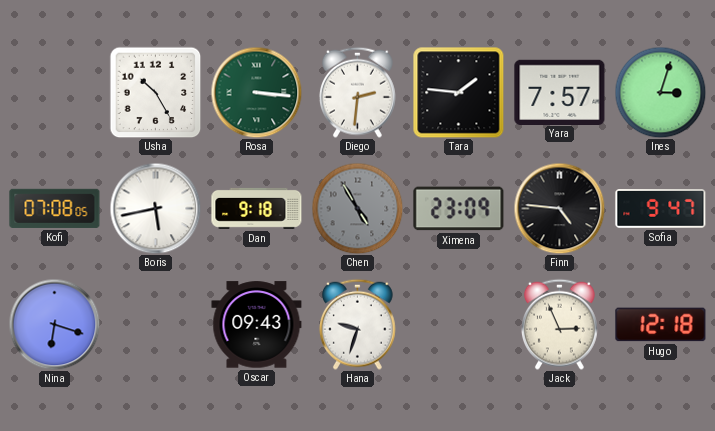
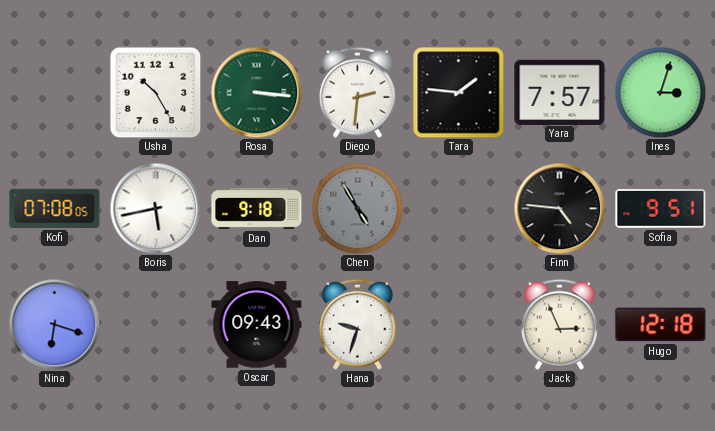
Ximena: 23:09 -> none (459, 209)
Sofia: 9:47 -> 9:51 (661, 209)
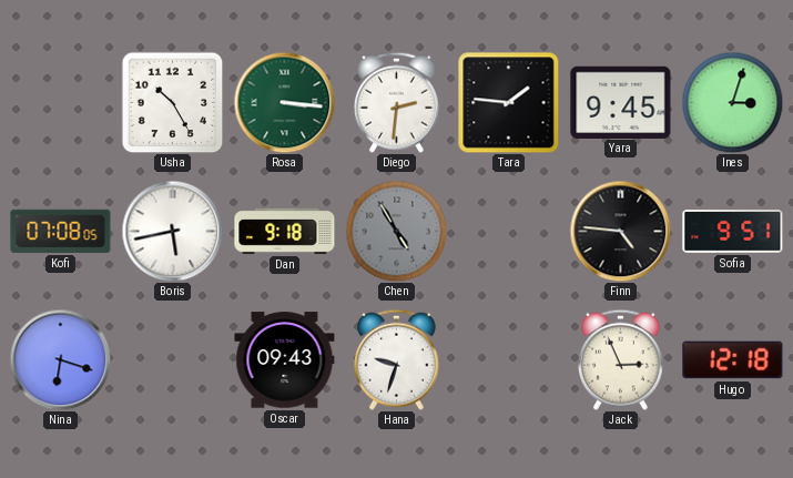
Yara: 7:57 -> 9:45 (621, 102)
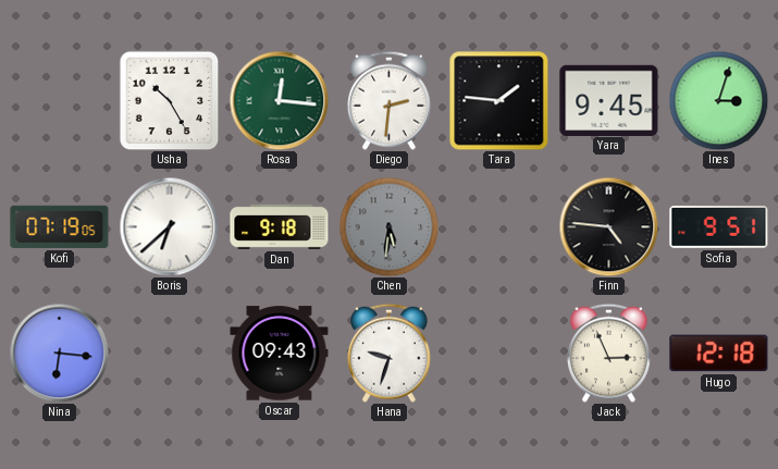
Rosa: 3:16 -> 12:16 (279, 100)
Kofi: 07:08 -> 07:19 (60, 226)
Boris: 5:43 -> 6:38 (169, 226)
Chen: 4:55 -> 5:31 (388, 226)
Nina: 6:18 -> 6:16 (59, 353)
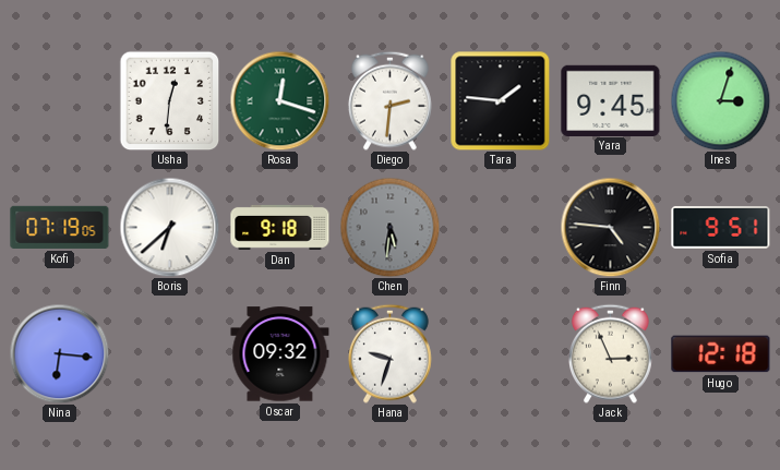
Usha: 10:25 -> 12:31 (169, 100)
Rosa: 12:16 -> 12:18 (279, 100)
Oscar: 09:43 -> 09:32 (280, 354)
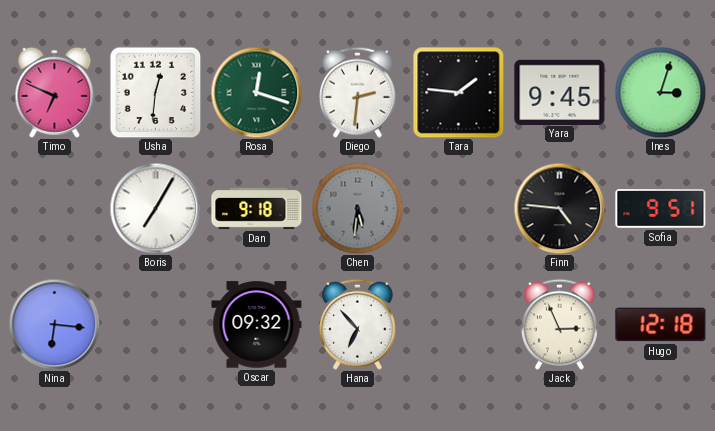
Timo: none -> 6:49 (55, 92)
Kofi: 07:19 -> none (60, 227)
Boris: 6:38 -> 7:05 (155, 208)
Hana: 9:33 -> 6:53 (357, 324)
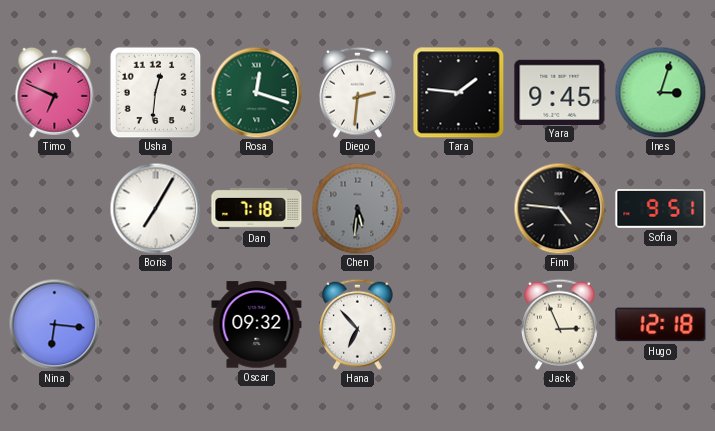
Dan: 9:18 -> 7:18 (257, 208)
